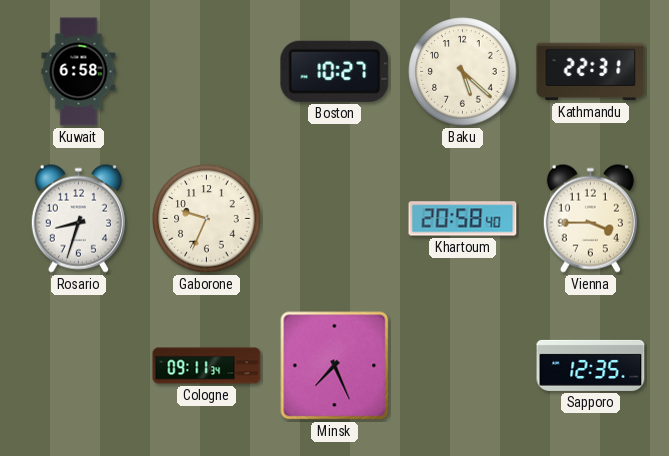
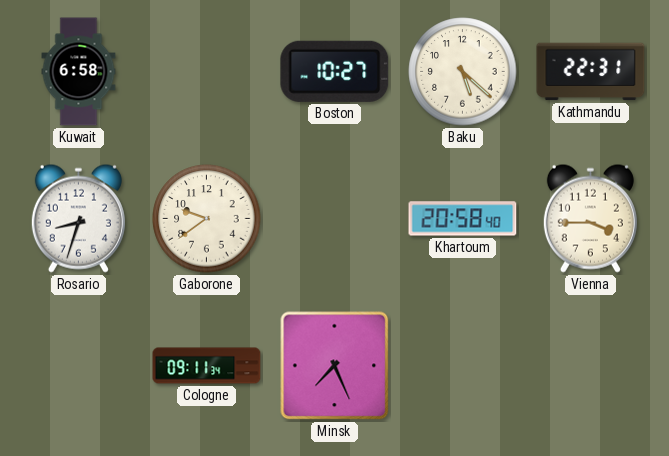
Gaborone: 9:34 -> 9:39 (207, 219)
Sapporo: 12:35 -> none (591, 365)
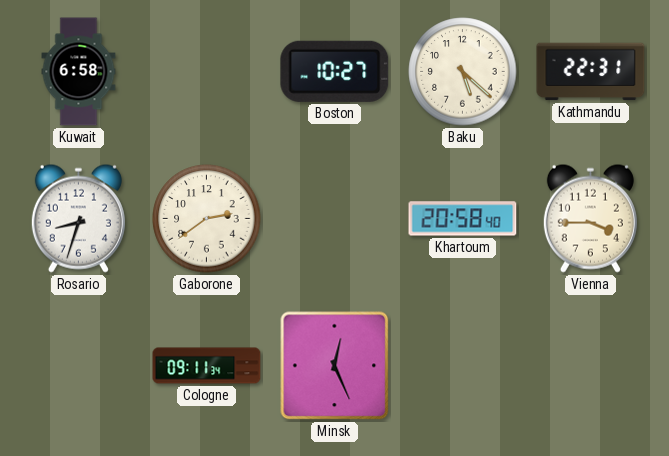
Gaborone: 9:39 -> 2:39 (207, 219)
Minsk: 7:26 -> 12:26 (335, 366)
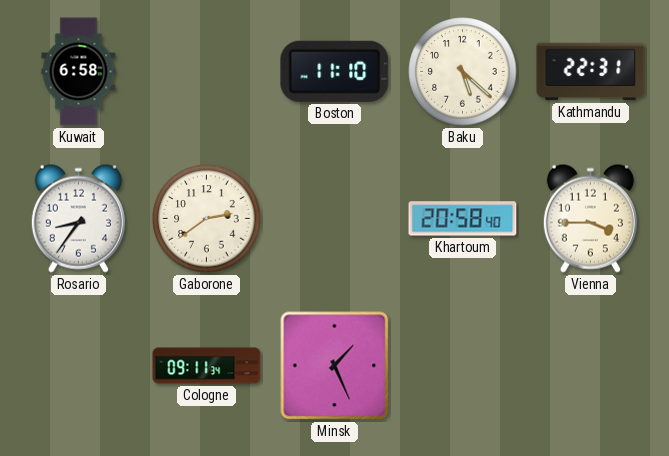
Boston: 10:27 -> 11:10 (335, 71)
Rosario: 8:33 -> 8:36 (78, 218)
Minsk: 12:26 -> 1:26 (335, 366)
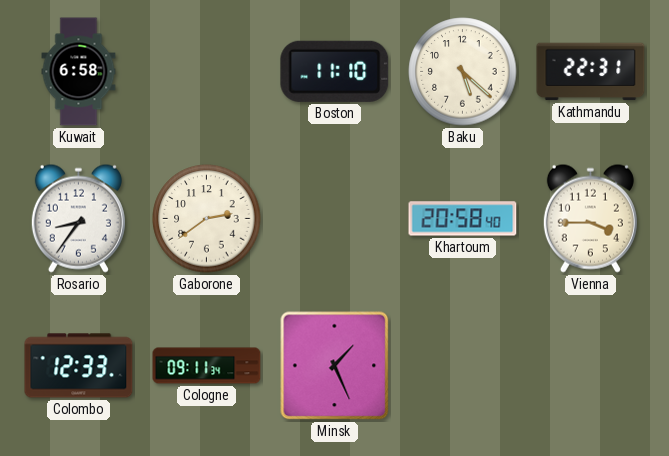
Colombo: none -> 12:33 (79, 366)
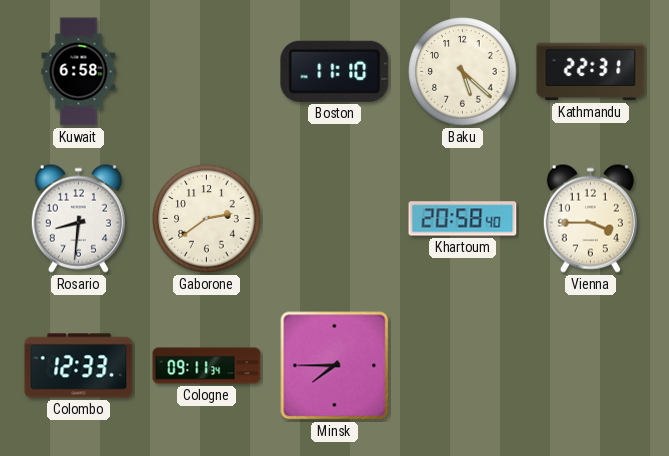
Rosario: 8:36 -> 8:31 (78, 218)
Minsk: 1:26 -> 7:45 (335, 366)
